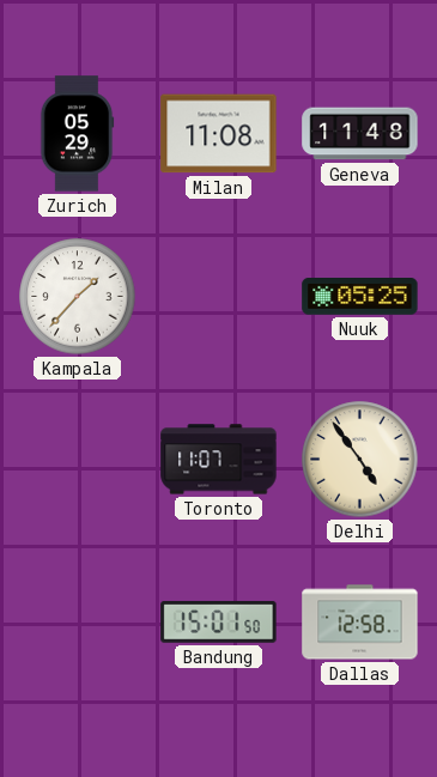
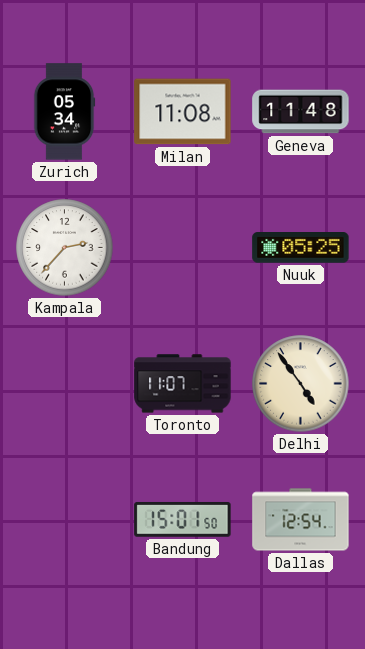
Zurich: 05:29 -> 05:34 (64, 112)
Kampala: 1:37 -> 2:37 (65, 248)
Dallas: 12:58 -> 12:54 (301, 520)
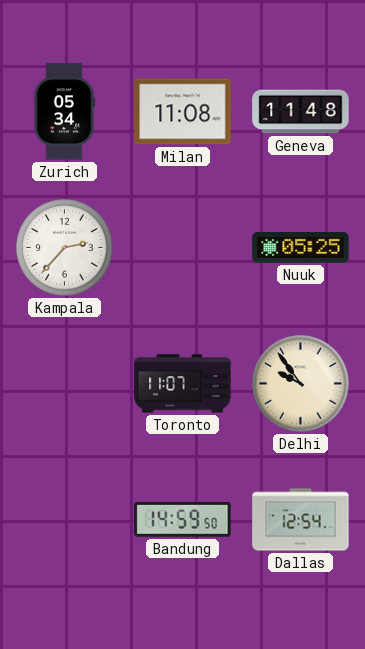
Delhi: 4:54 -> 9:54 (301, 384)
Bandung: 15:01 -> 14:59 (183, 520)
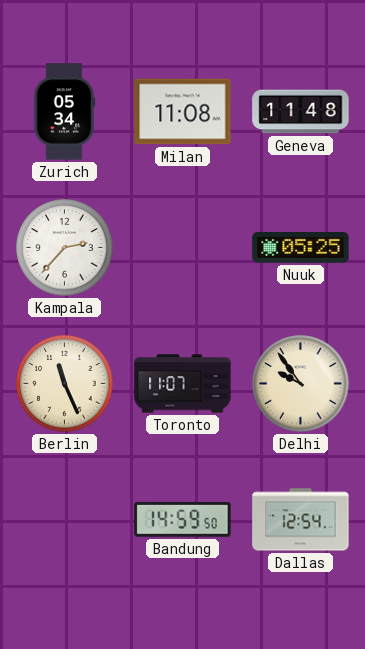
Berlin: none -> 11:26 (65, 384)
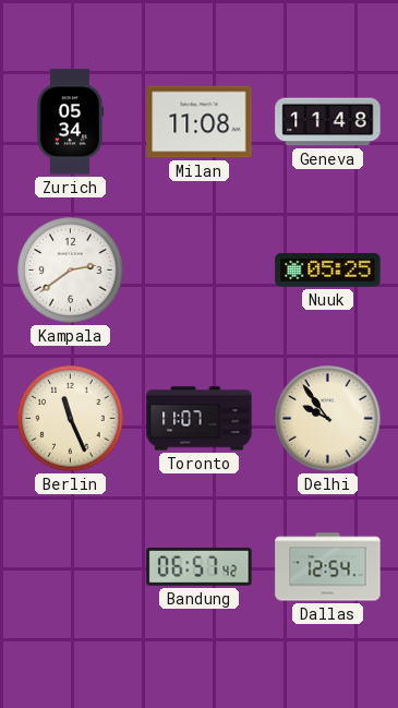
Kampala: 2:37 -> 2:39 (71, 271)
Bandung: 14:59 -> 06:57 (200, 567)
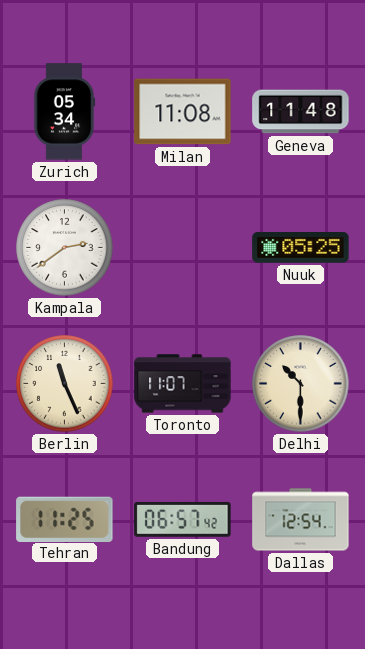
Delhi: 9:54 -> 10:30 (301, 384)
Tehran: none -> 11:25 (65, 519)
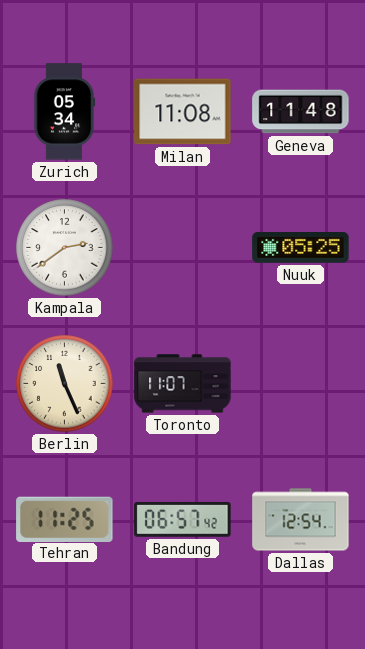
Delhi: 10:30 -> none (301, 384)
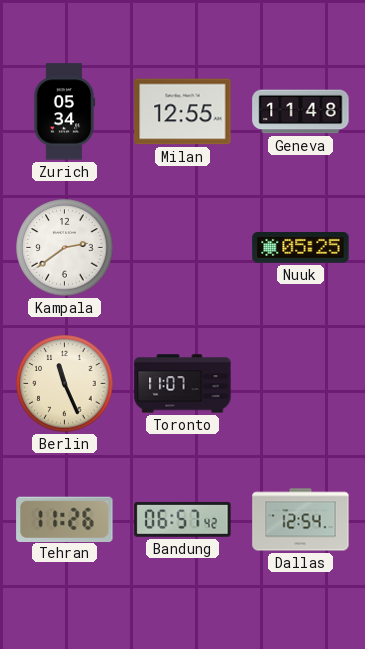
Milan: 11:08 -> 12:55 (183, 112)
Tehran: 11:25 -> 11:26 (65, 519)
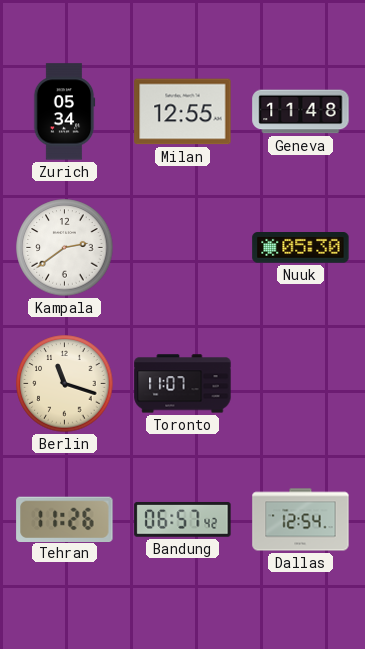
Nuuk: 05:25 -> 05:30 (301, 248)
Berlin: 11:26 -> 11:18 (65, 384)
